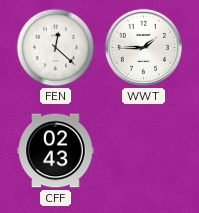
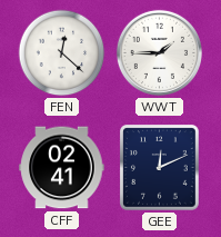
CFF: 02:43 -> 02:41 (62, 168)
GEE: none -> 12:11 (160, 168)
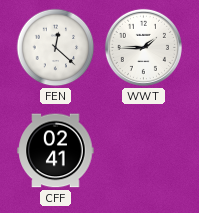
GEE: 12:11 -> none (160, 168)
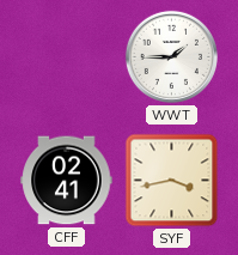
FEN: 12:22 -> none (56, 48)
SYF: none -> 3:43 (172, 181)
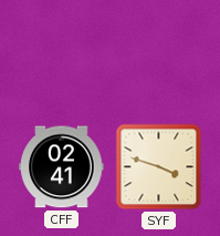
WWT: 1:45 -> none (171, 56)
SYF: 3:43 -> 3:48 (159, 167)
